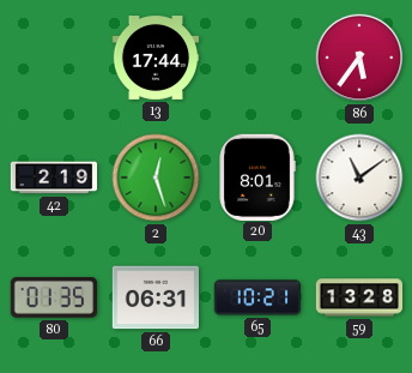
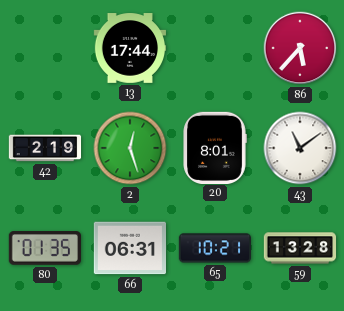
86: 5:36 -> 5:37 (300, 48)
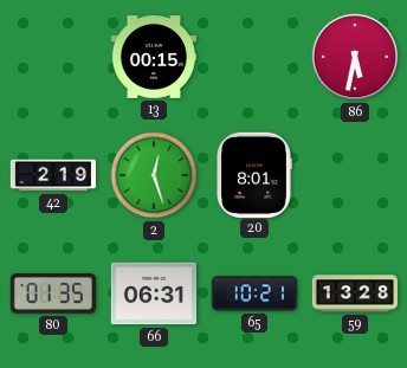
13: 17:44 -> 00:15 (153, 57)
86: 5:37 -> 5:32 (355, 57)
43: 11:09 -> none (300, 148)
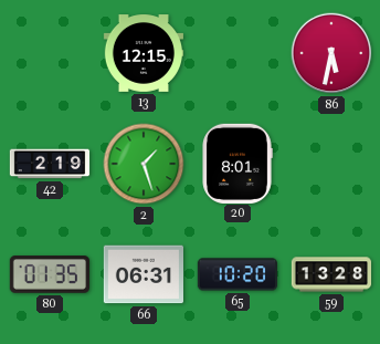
13: 00:15 -> 12:15 (142, 53)
2: 12:27 -> 1:27 (144, 164)
65: 10:21 -> 10:20 (236, 274)
